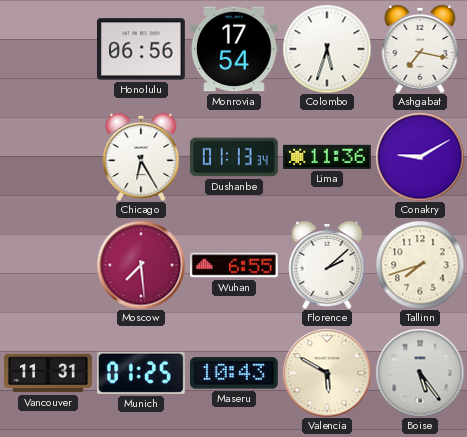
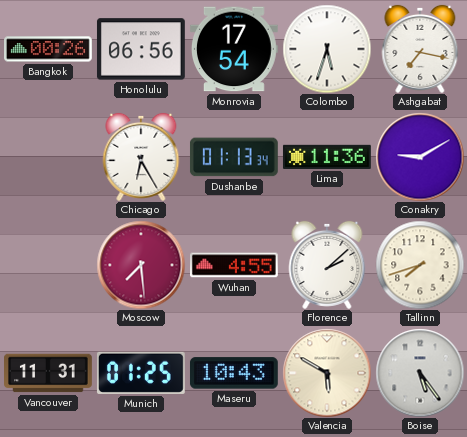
Bangkok: none -> 00:26 (49, 49)
Wuhan: 6:55 -> 4:55 (235, 265)
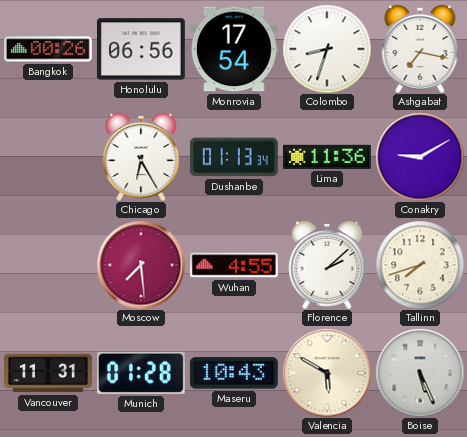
Colombo: 5:33 -> 8:33 (327, 49)
Munich: 01:25 -> 01:28 (141, 373)
Boise: 5:24 -> 5:26 (420, 373)
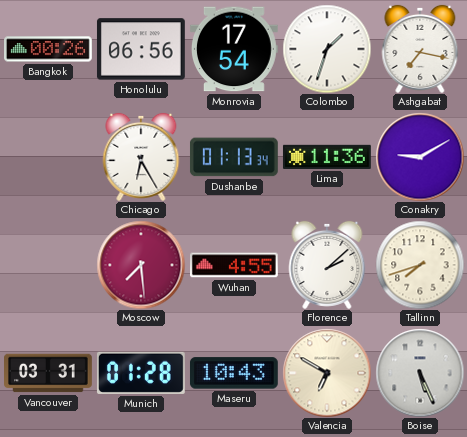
Colombo: 8:33 -> 1:33 (327, 49)
Vancouver: 11:31 -> 03:31 (49, 373)
Valencia: 5:50 -> 6:50 (327, 373)
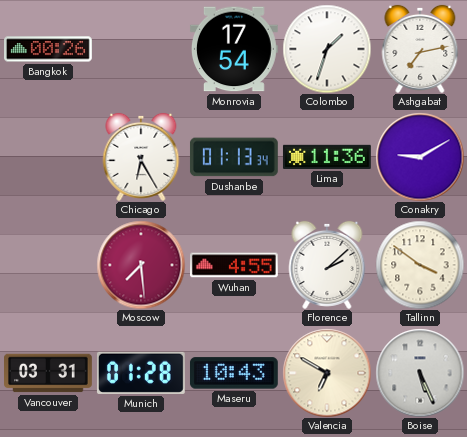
Honolulu: 06:56 -> none (141, 49)
Ashgabat: 7:17 -> 7:13 (420, 49)
Tallinn: 7:42 -> 3:51 (420, 265)
